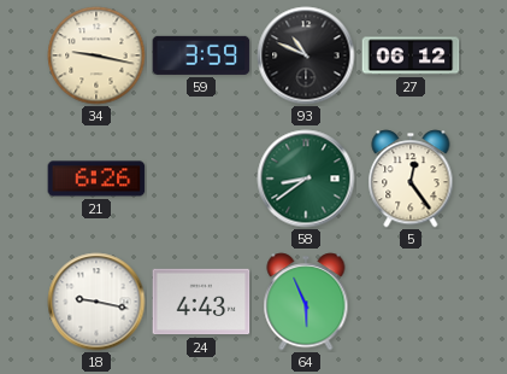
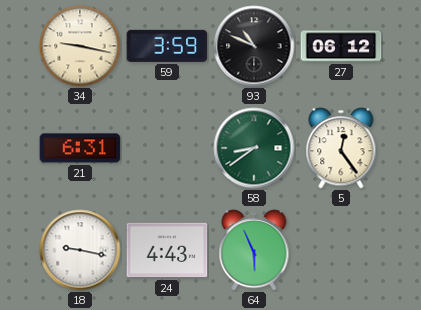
21: 6:26 -> 6:31 (80, 148)
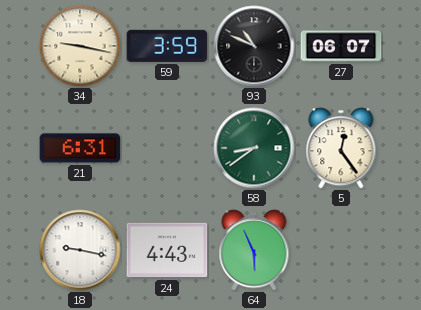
27: 06:12 -> 06:07 (341, 46)
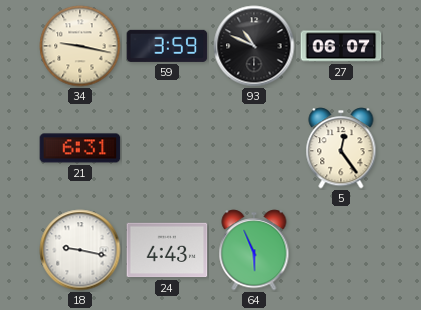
58: 8:39 -> none (254, 148)
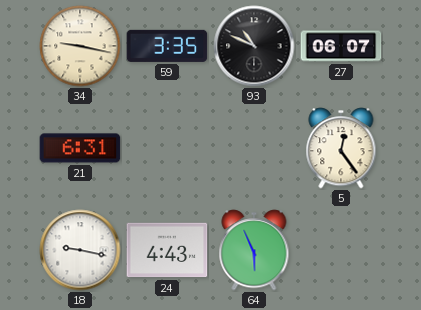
59: 3:59 -> 3:35 (167, 46)
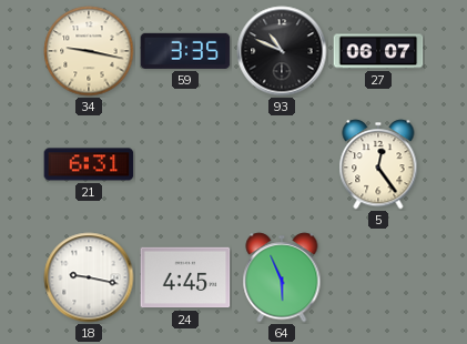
24: 4:43 -> 4:45 (185, 277)
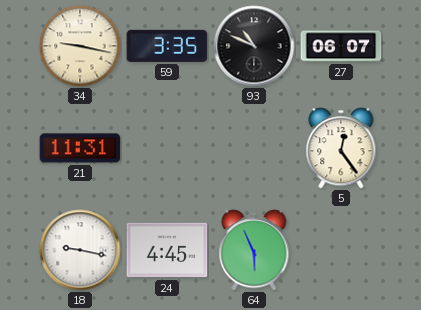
21: 6:31 -> 11:31 (80, 148)
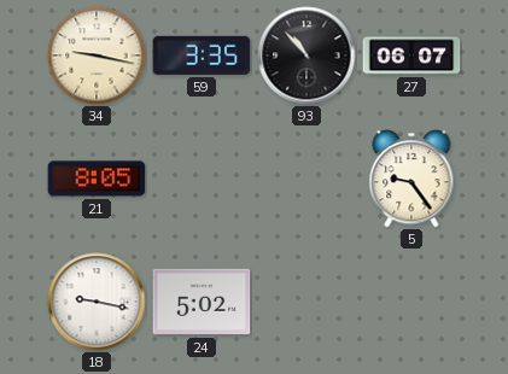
93: 10:49 -> 10:53 (306, 55)
21: 11:31 -> 8:05 (97, 179)
5: 12:24 -> 9:24 (411, 179)
24: 4:45 -> 5:02 (202, 302)
64: 5:56 -> none (254, 250)
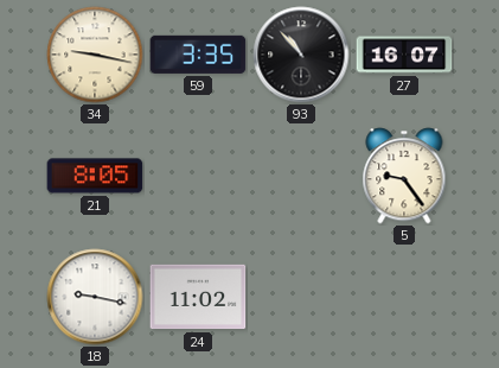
27: 06:07 -> 16:07 (404, 55)
24: 5:02 -> 11:02 (198, 297)
